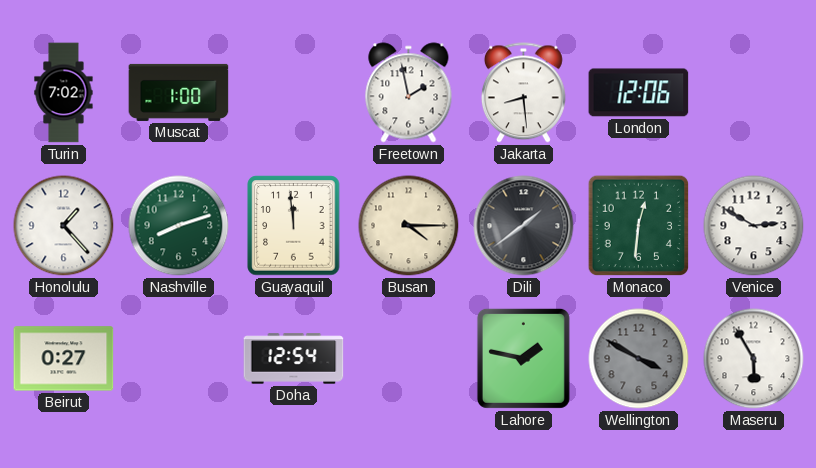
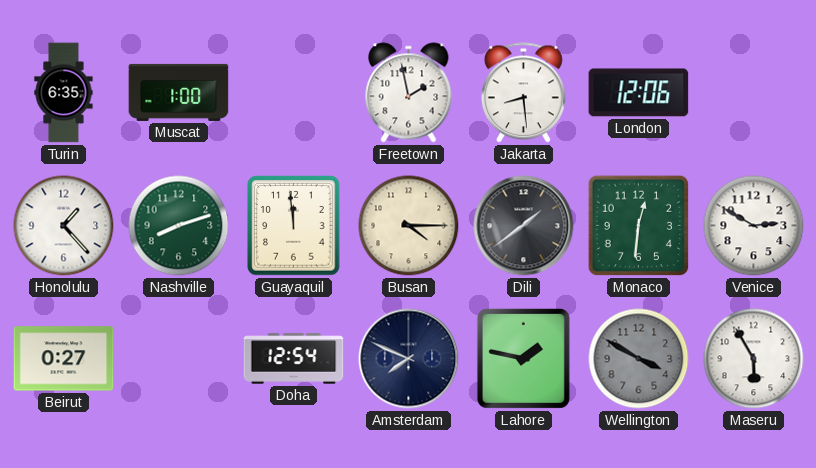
Turin: 7:02 -> 6:35 (64, 93)
Amsterdam: none -> 7:49 (409, 359)
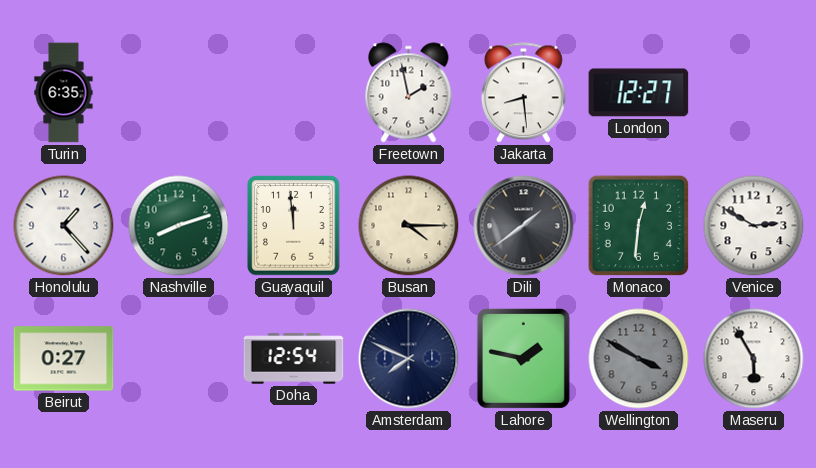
Muscat: 1:00 -> none (179, 92)
London: 12:06 -> 12:27 (639, 93)
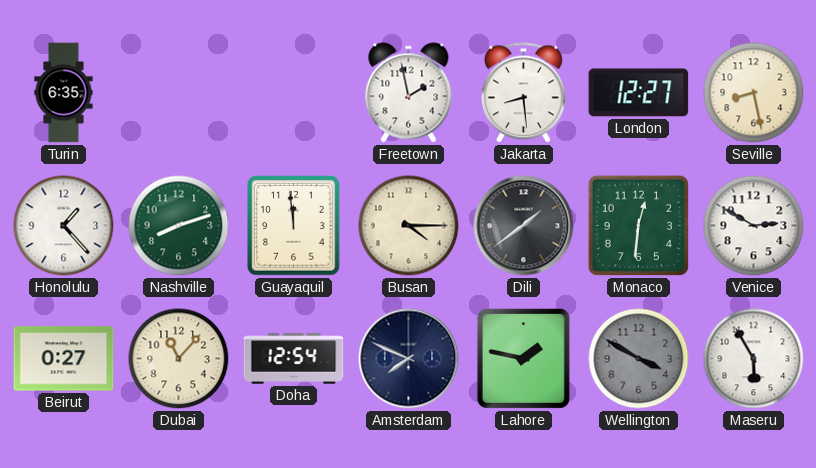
Seville: none -> 8:28 (754, 93)
Dubai: none -> 11:07 (179, 359)
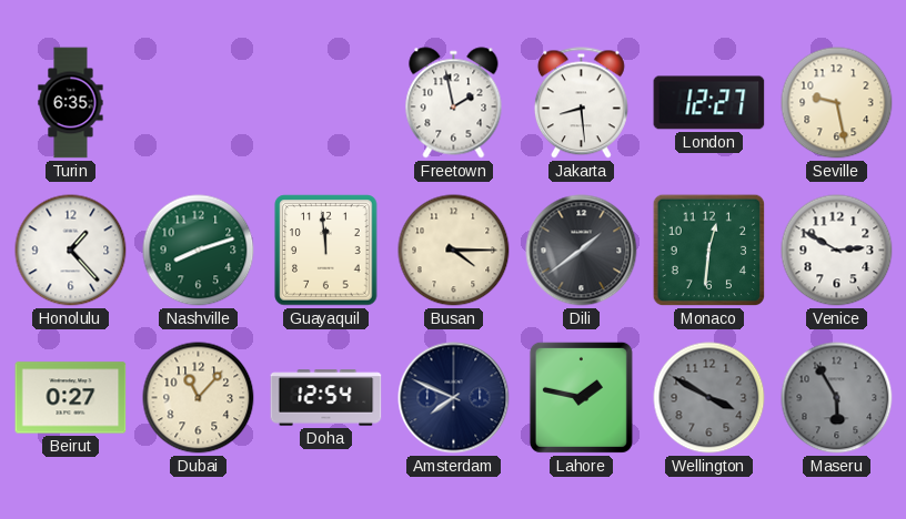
Seville: 8:28 -> 9:28 (837, 103)
Maseru dial: white -> grey (837, 398)
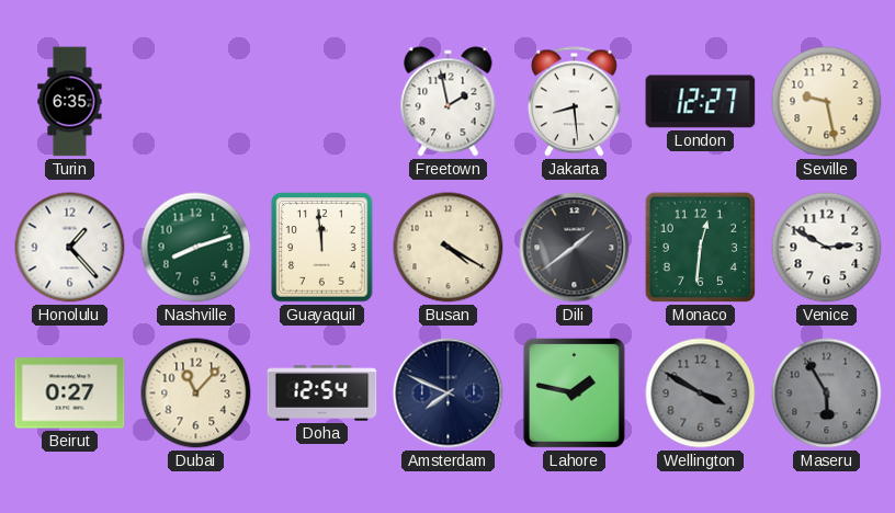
Busan: 4:15 -> 4:20 (449, 248)
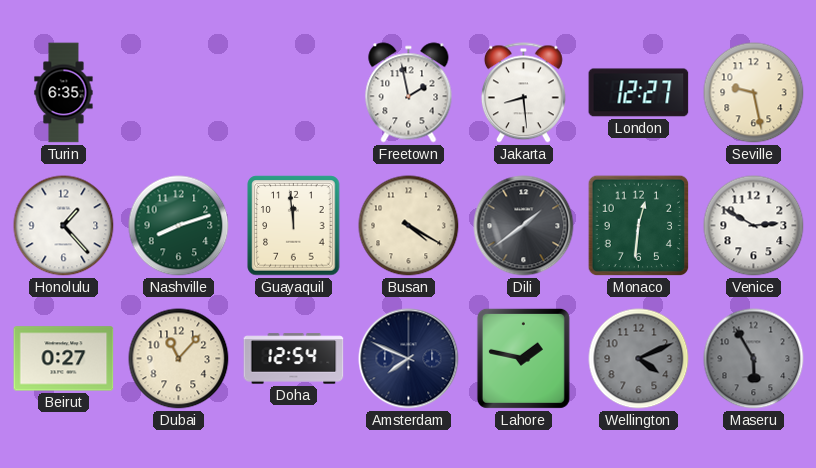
Wellington: 3:50 -> 4:11 (639, 359)
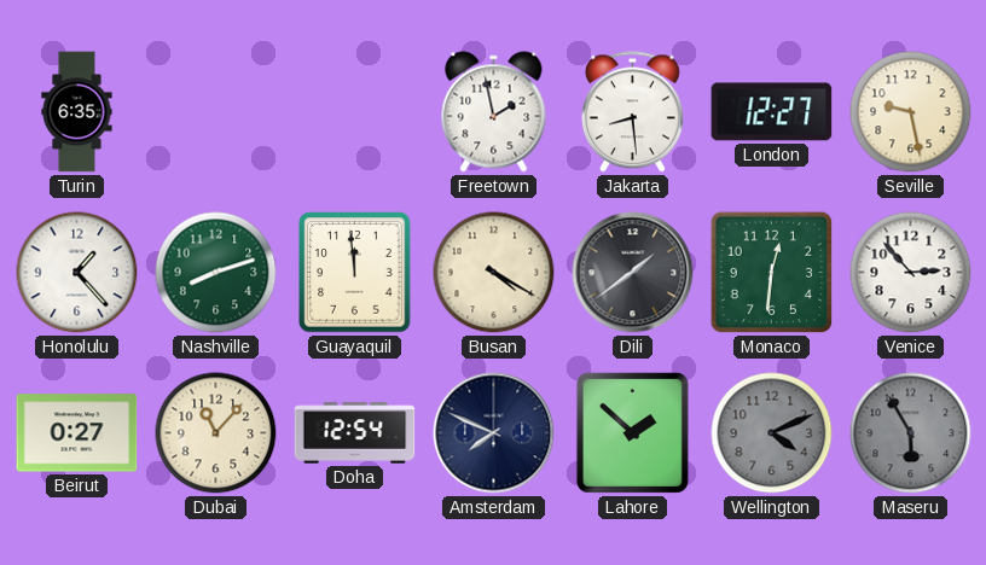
Venice: 2:50 -> 2:53 (911, 273)
Lahore: 1:47 -> 1:52 (632, 432)
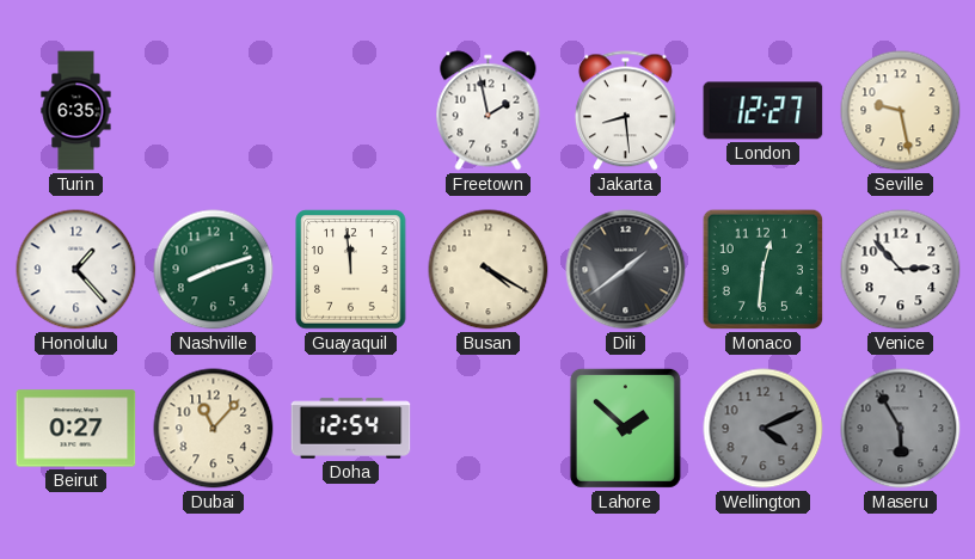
Amsterdam: 7:49 -> none (494, 433)
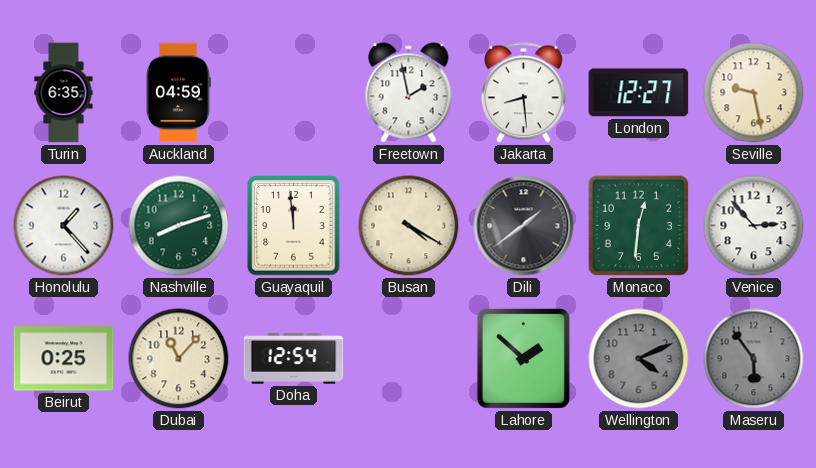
Auckland: none -> 04:59 (179, 93)
Beirut: 0:27 -> 0:25 (64, 359)
Maseru: 5:55 -> 5:54 (754, 359)
